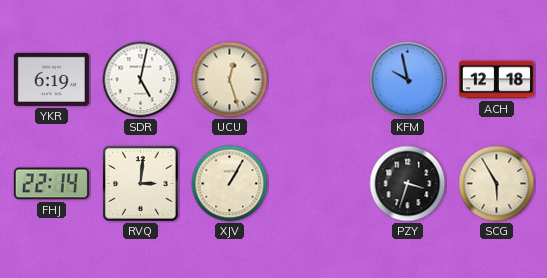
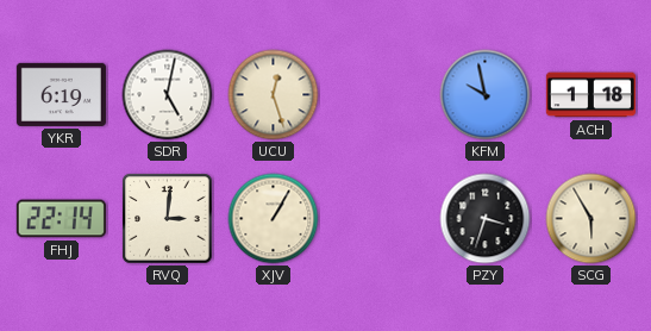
ACH: 12:18 -> 1:18 (590, 95)
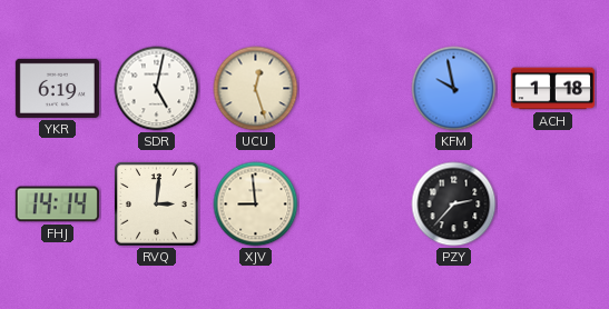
FHJ: 22:14 -> 14:14 (57, 205)
XJV: 1:05 -> 8:59 (256, 205)
PZY: 3:33 -> 2:37 (454, 205)
SCG: 5:55 -> none (591, 219)
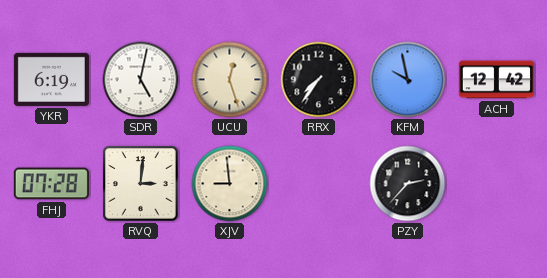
RRX: none -> 7:36 (319, 80)
ACH: 1:18 -> 12:42 (496, 80)
FHJ: 14:14 -> 07:28 (51, 184)
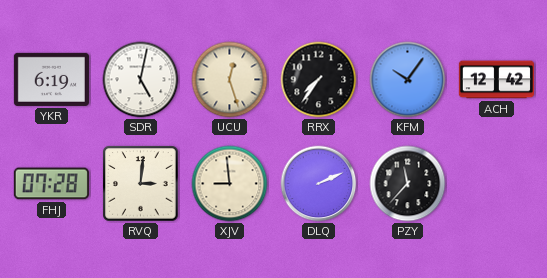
KFM: 9:58 -> 10:06 (408, 80)
DLQ: none -> 2:11 (319, 184)
PZY: 2:37 -> 11:37 (408, 184)
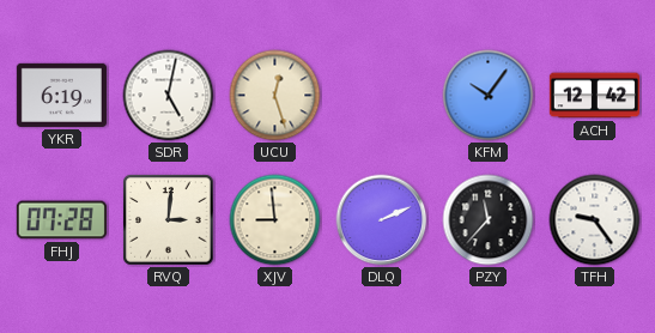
RRX: 7:36 -> none (319, 80)
TFH: none -> 9:24 (595, 220)
